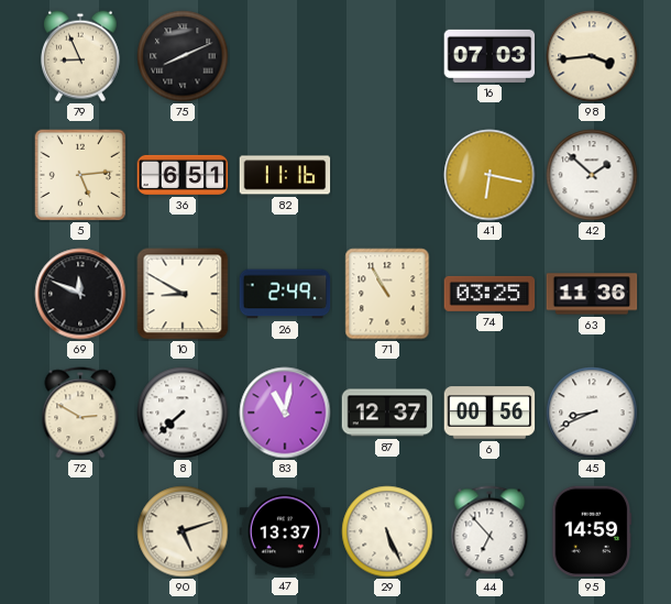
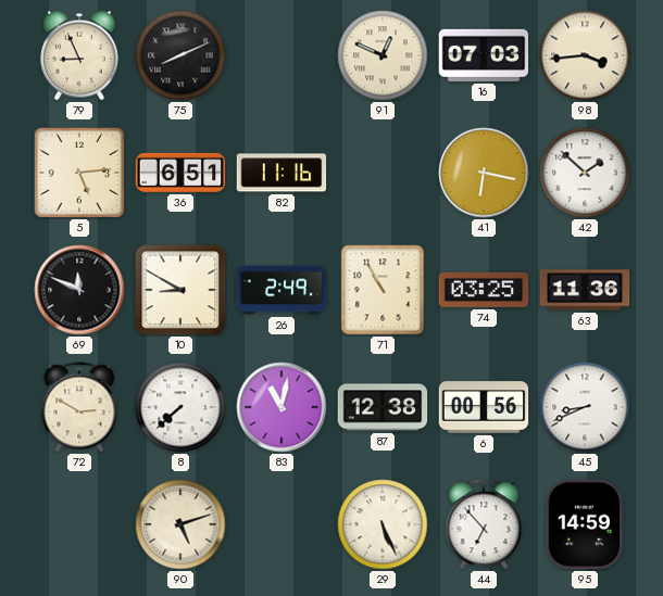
91: none -> 12:49 (383, 55)
87: 12:37 -> 12:38 (383, 407)
47: 13:37 -> none (285, 531)
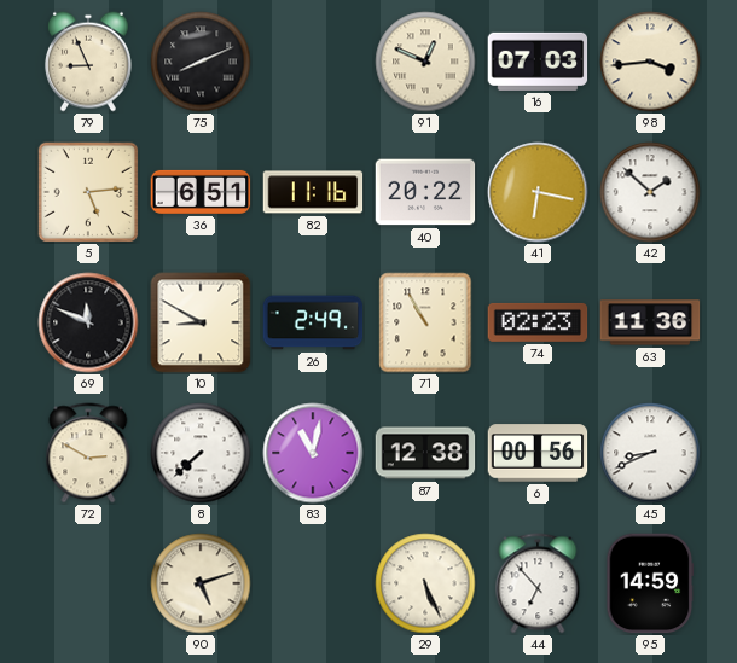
40: none -> 20:22 (425, 192)
74: 03:25 -> 02:23 (538, 322)
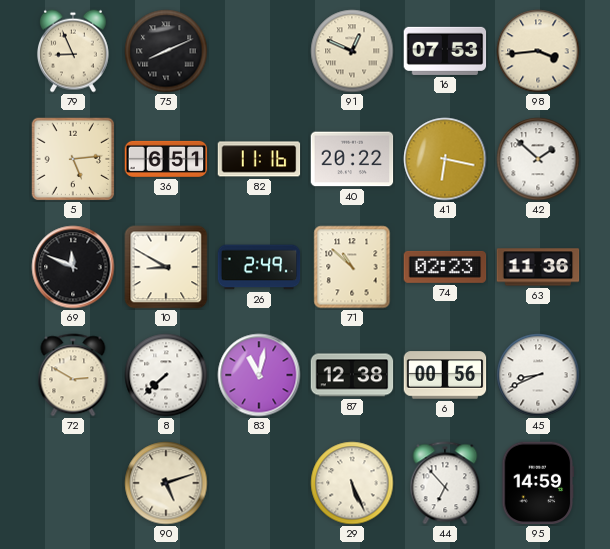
16: 07:03 -> 07:53 (445, 51)
71: 10:55 -> 10:52 (352, 267)
